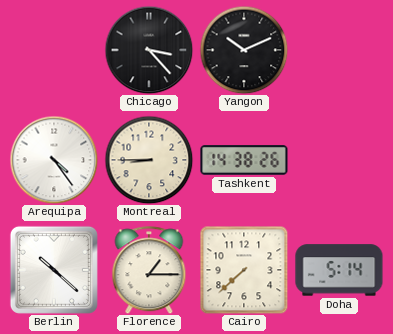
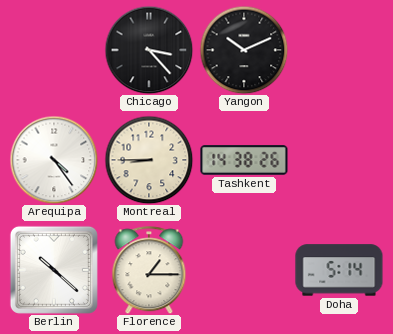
Cairo: 7:38 -> none (244, 270)
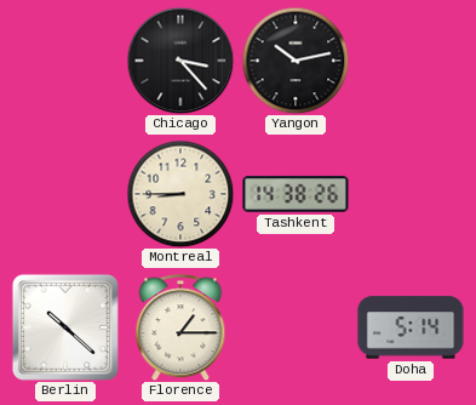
Yangon: 10:11 -> 10:13 (296, 61)
Arequipa: 4:24 -> none (54, 160)
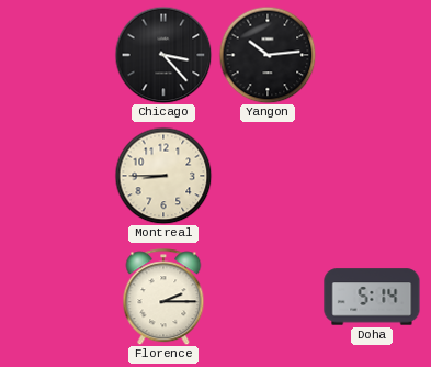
Yangon: 10:13 -> 10:14 (268, 55)
Tashkent: 14:38 -> none (296, 194)
Berlin: 10:22 -> none (65, 327)
Florence: 1:15 -> 2:15 (163, 297)
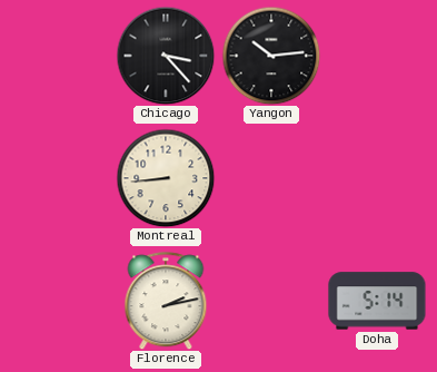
Montreal: 8:45 -> 8:44 (166, 178)
Florence: 2:15 -> 2:13 (166, 301)
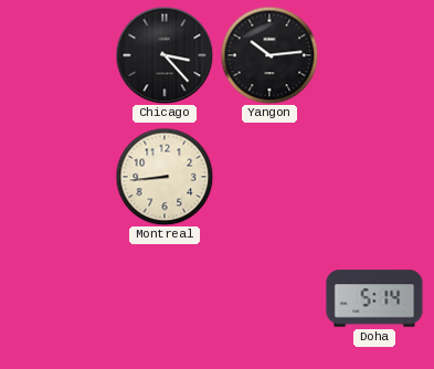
Florence: 2:13 -> none (166, 301)
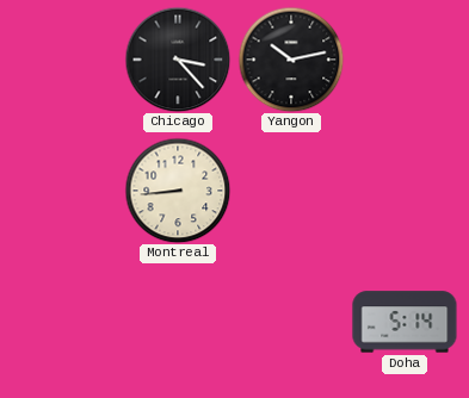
Yangon: 10:14 -> 10:13 (291, 60)
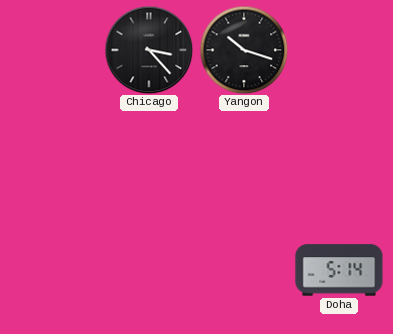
Yangon: 10:13 -> 10:18 (244, 50)
Montreal: 8:44 -> none (178, 191)
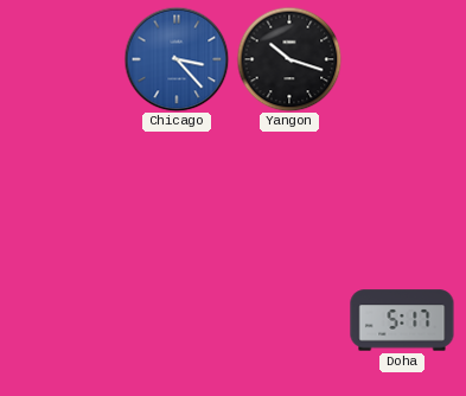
Chicago dial: black -> blue (177, 59)
Doha: 5:14 -> 5:17 (402, 320)
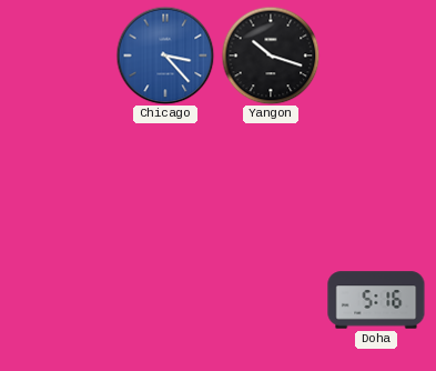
Doha: 5:17 -> 5:16 (376, 300)
